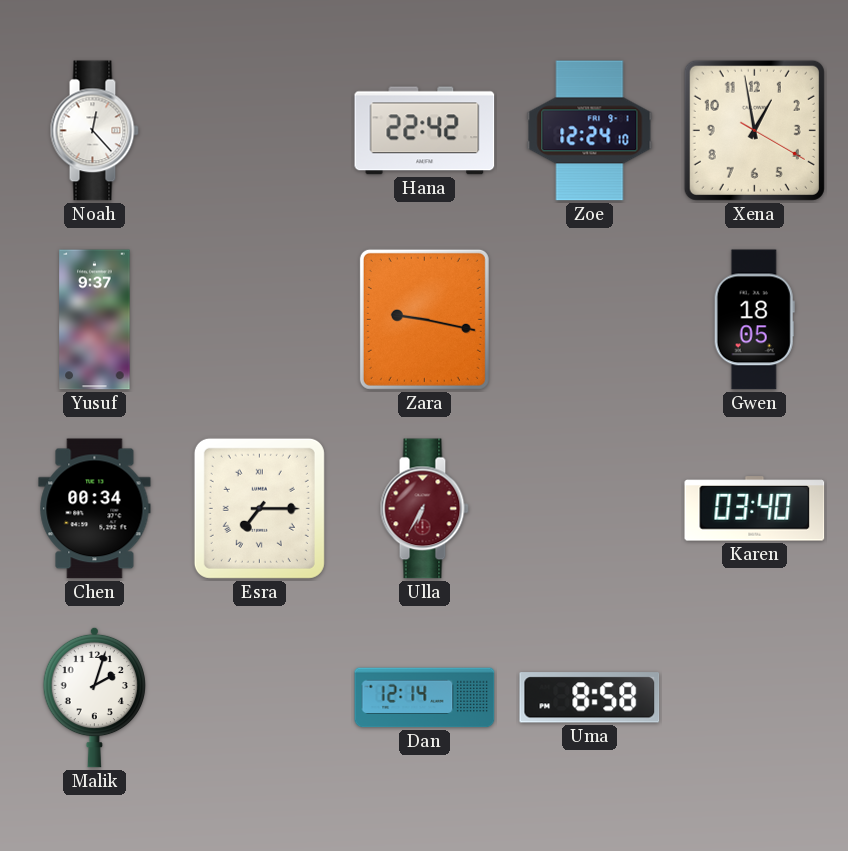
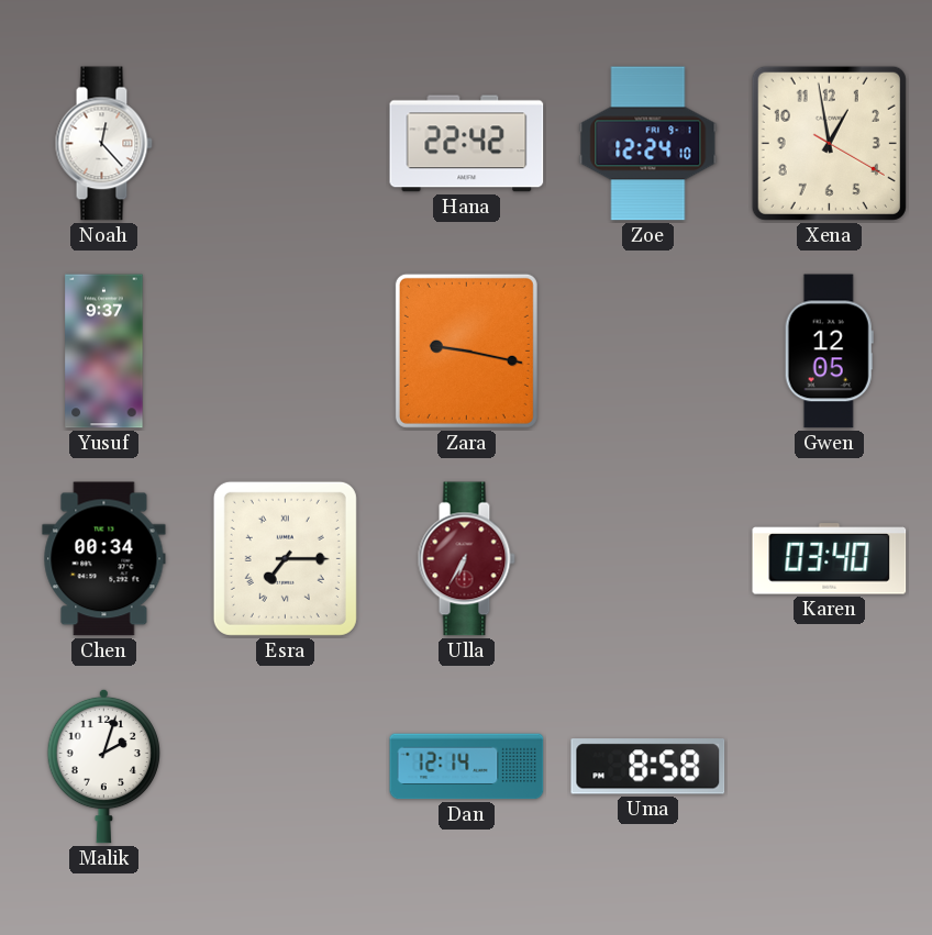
Gwen: 18:05 -> 12:05 (829, 352)
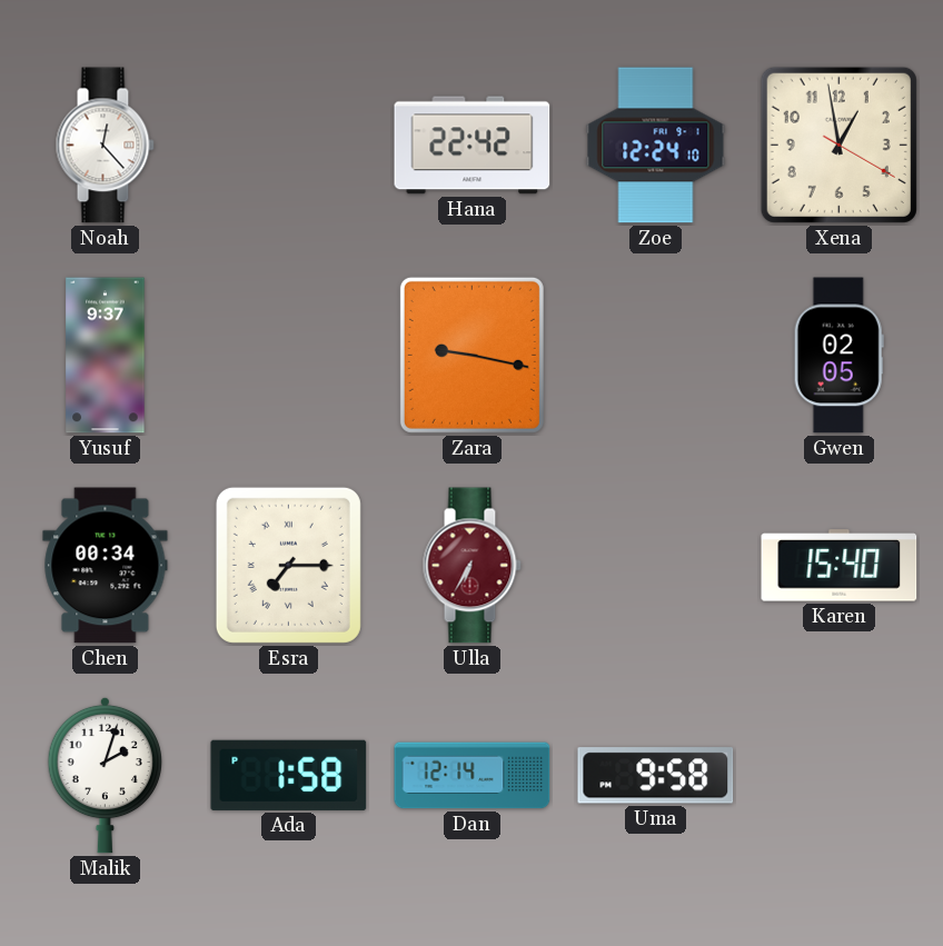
Gwen: 12:05 -> 02:05 (838, 356)
Karen: 03:40 -> 15:40 (840, 566)
Ada: none -> 1:58 (289, 775)
Uma: 8:58 -> 9:58 (656, 776)
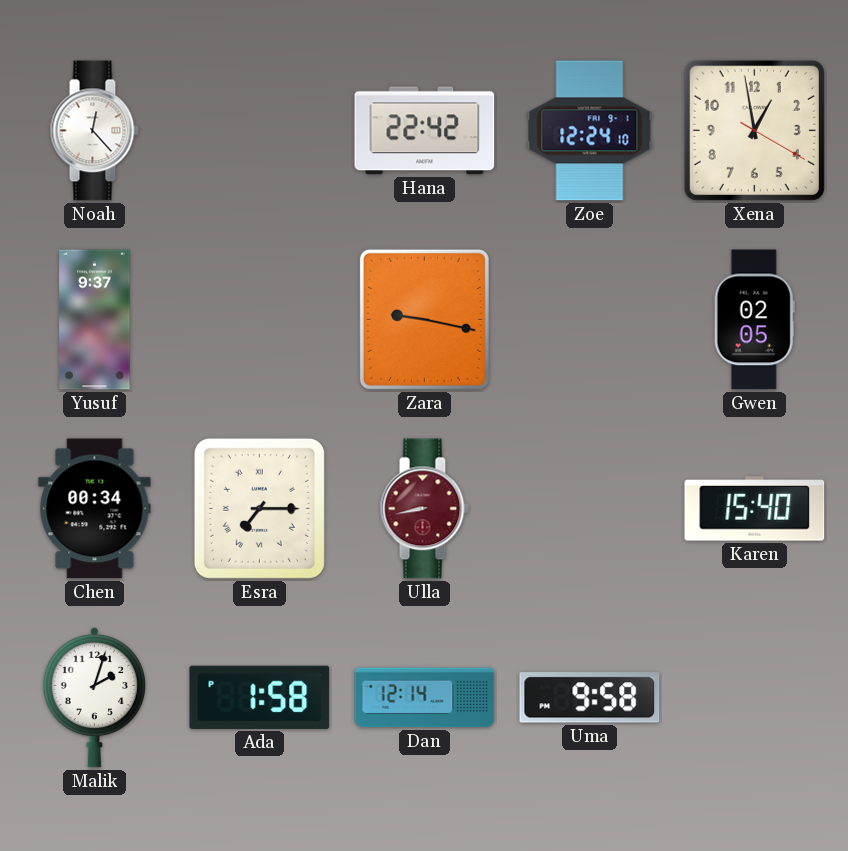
Ulla: 6:35 -> 8:43 (424, 509)
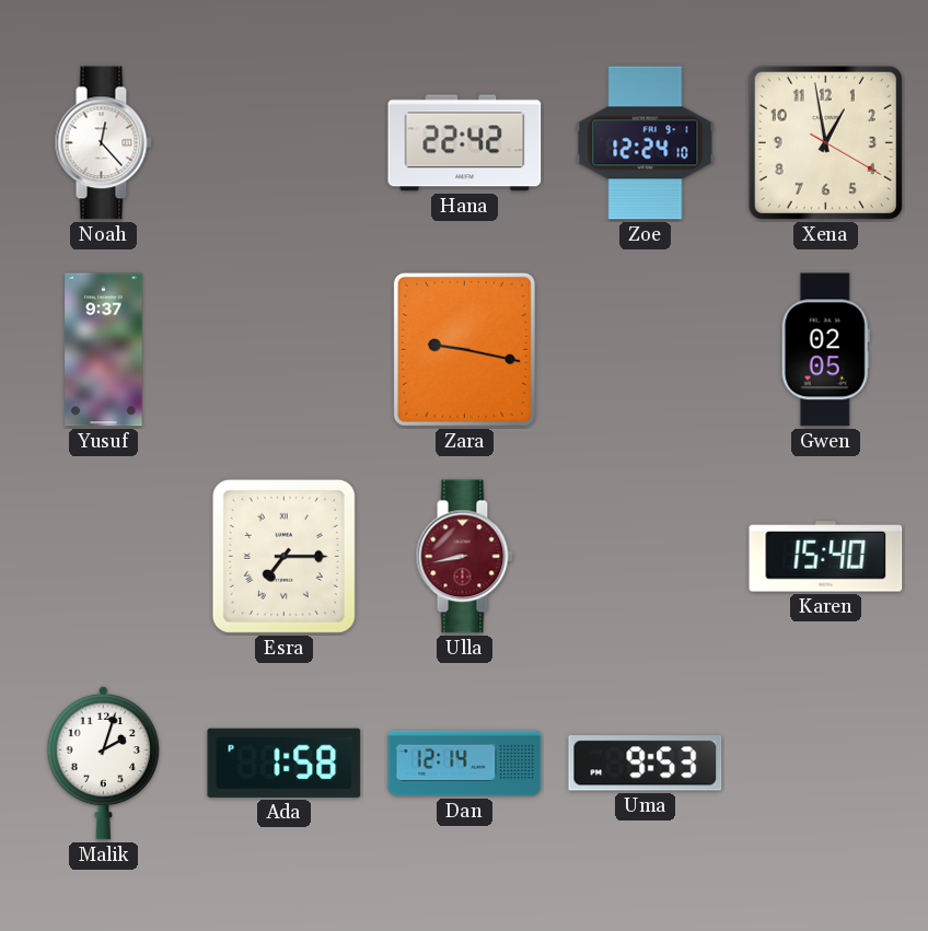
Chen: 00:34 -> none (95, 509)
Uma: 9:58 -> 9:53 (646, 764)
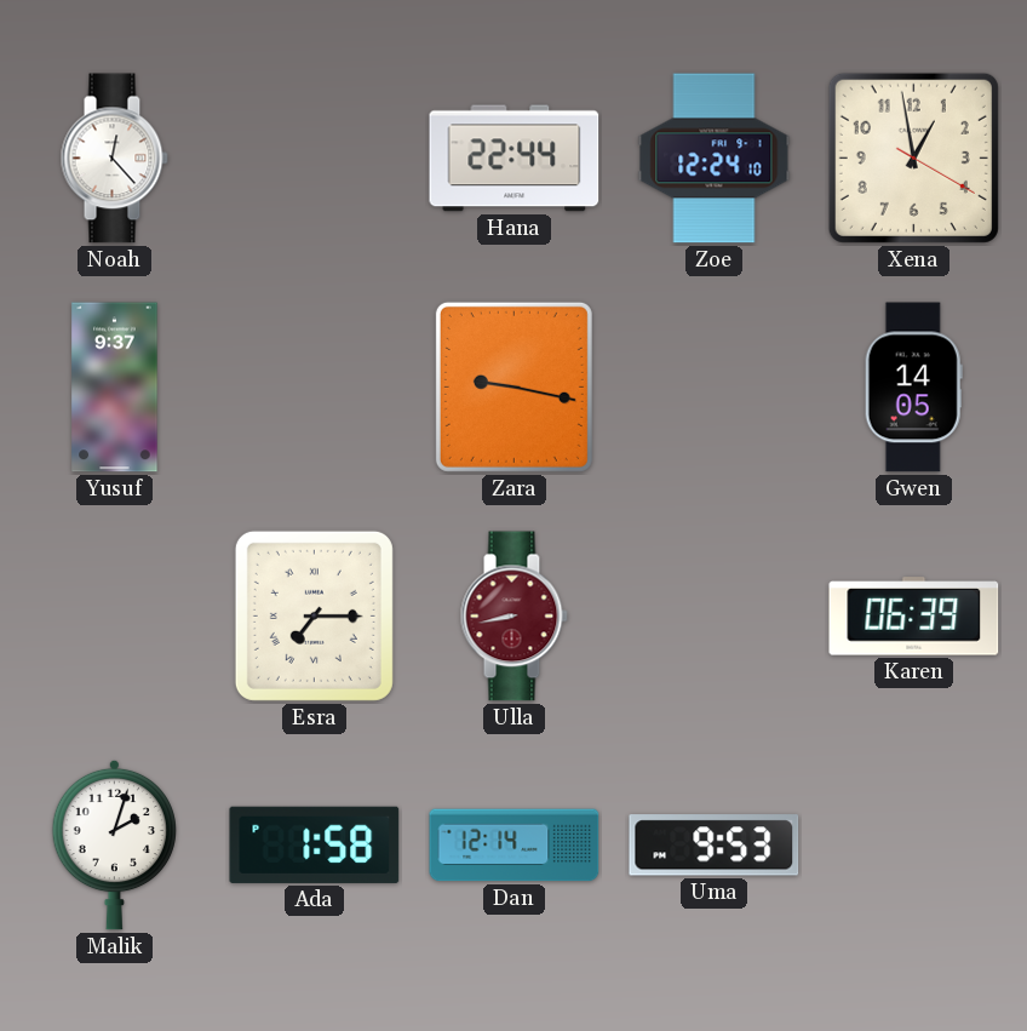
Hana: 22:42 -> 22:44 (515, 159)
Gwen: 02:05 -> 14:05 (913, 388)
Karen: 15:40 -> 06:39 (914, 617)
